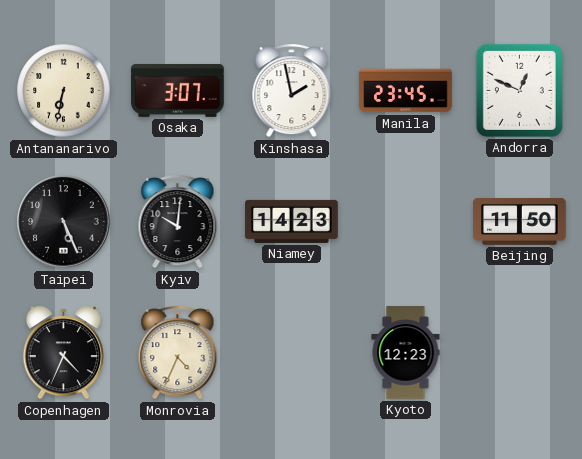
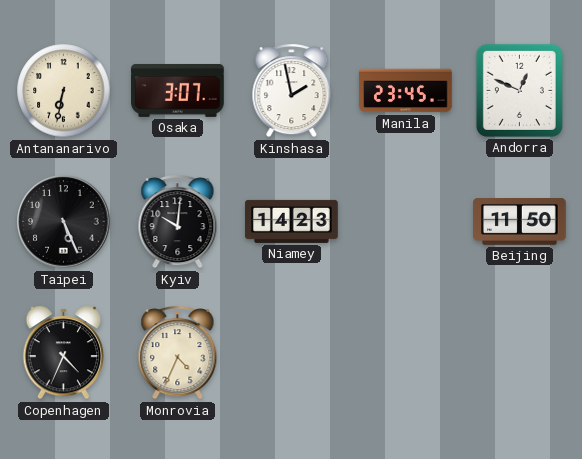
Kyoto: 12:23 -> none (406, 353)
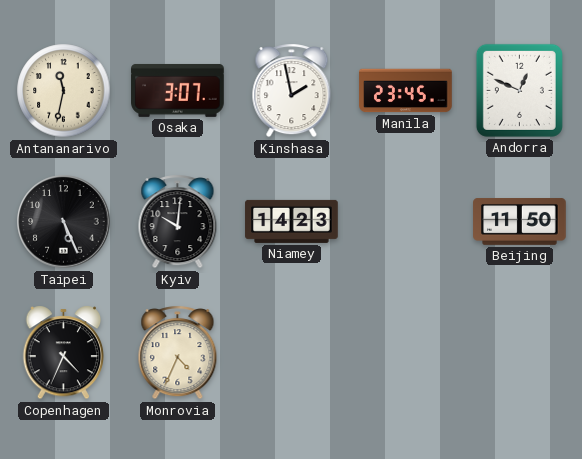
Antananarivo: 6:32 -> 11:32 (64, 91)
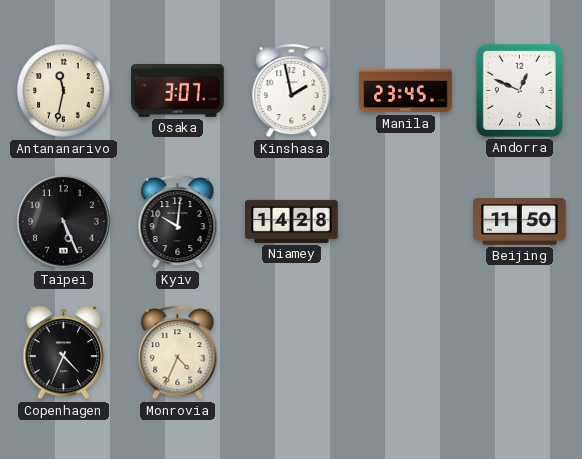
Niamey: 14:23 -> 14:28 (292, 221)
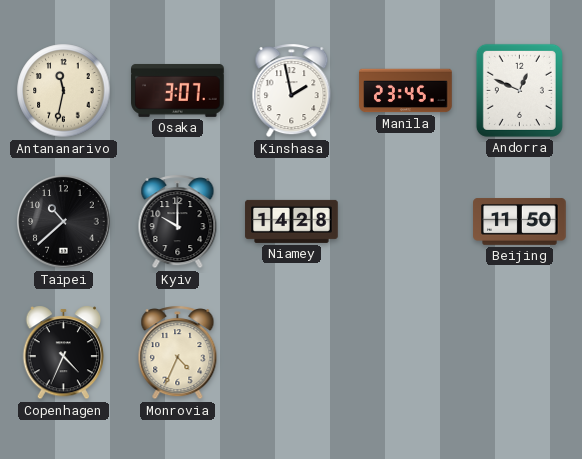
Taipei: 5:26 -> 10:38 (64, 222)
Kyiv: 10:01 -> 10:00 (178, 222)
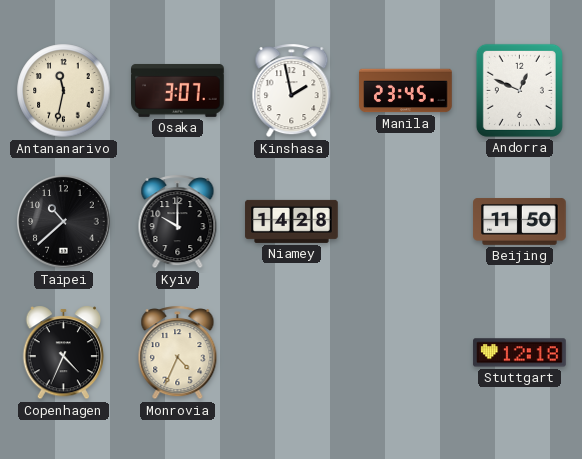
Stuttgart: none -> 12:18 (520, 353)
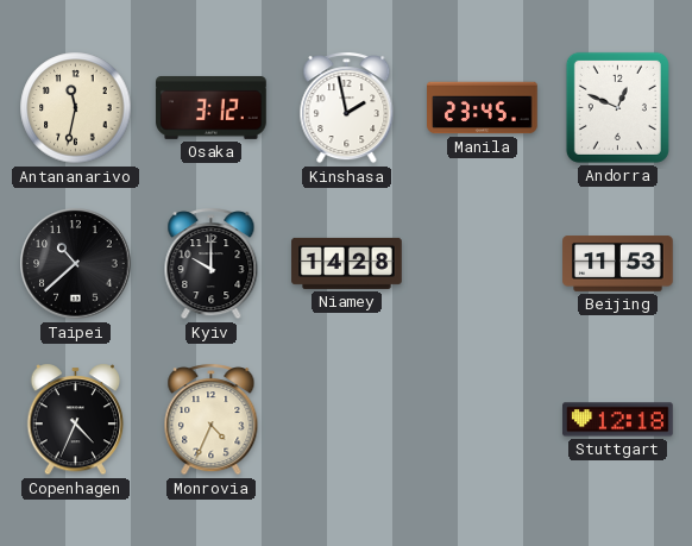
Osaka: 3:07 -> 3:12 (212, 107)
Beijing: 11:50 -> 11:53 (618, 264)
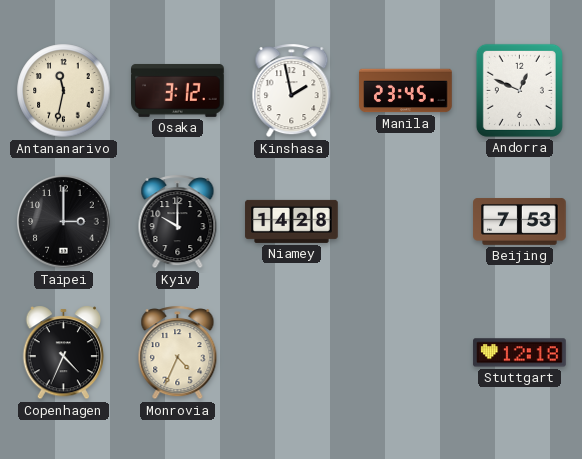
Taipei: 10:38 -> 3:00 (64, 222)
Beijing: 11:53 -> 7:53 (520, 222)
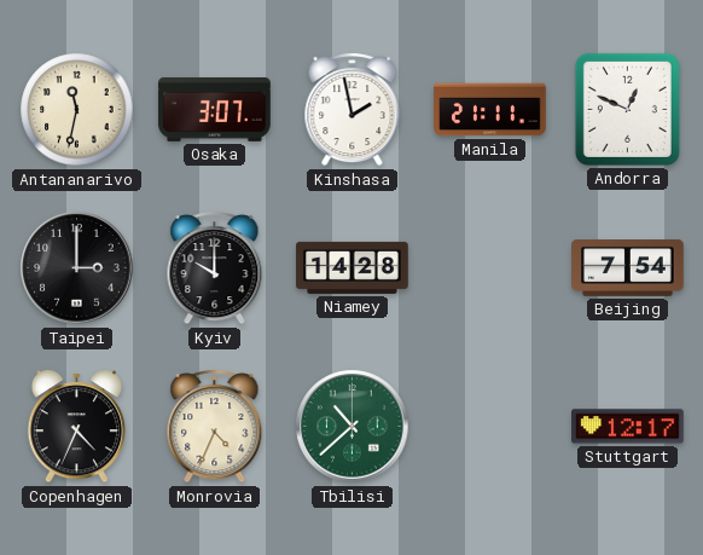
Osaka: 3:12 -> 3:07 (215, 109)
Manila: 23:45 -> 21:11 (490, 110)
Beijing: 7:53 -> 7:54 (628, 268)
Tbilisi: none -> 10:38 (353, 427)
Stuttgart: 12:18 -> 12:17 (628, 427)
